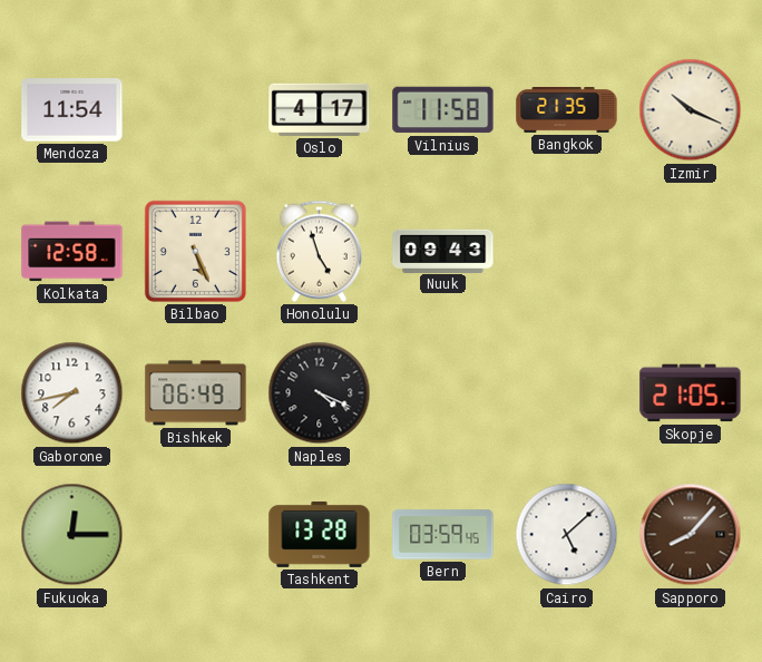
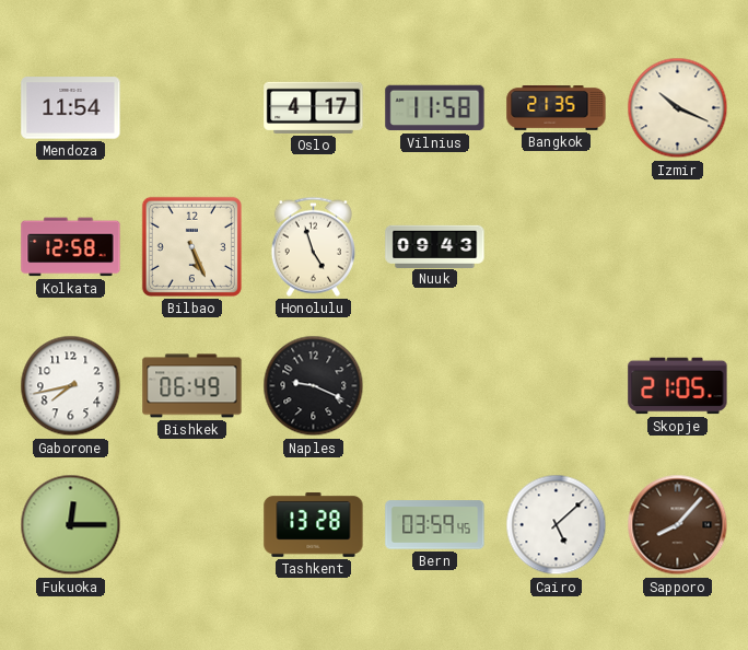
Naples: 4:19 -> 9:19 (314, 386)
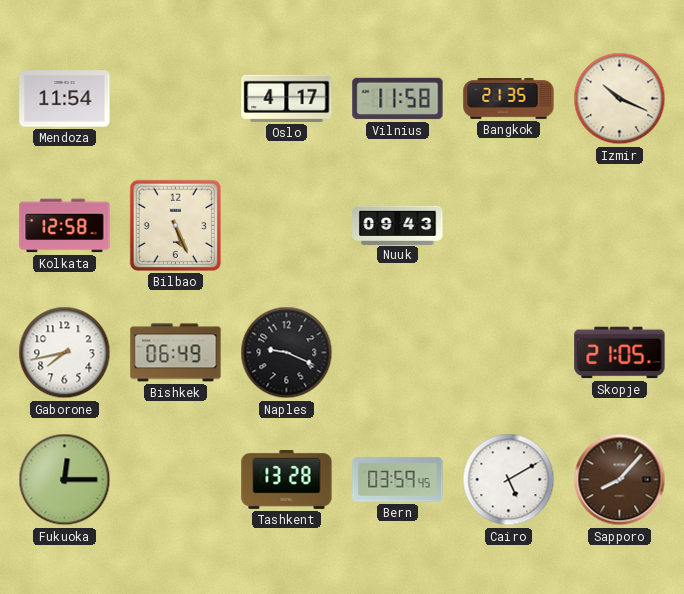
Honolulu: 4:57 -> none (313, 246)
Cairo: 5:08 -> 5:10 (509, 480)
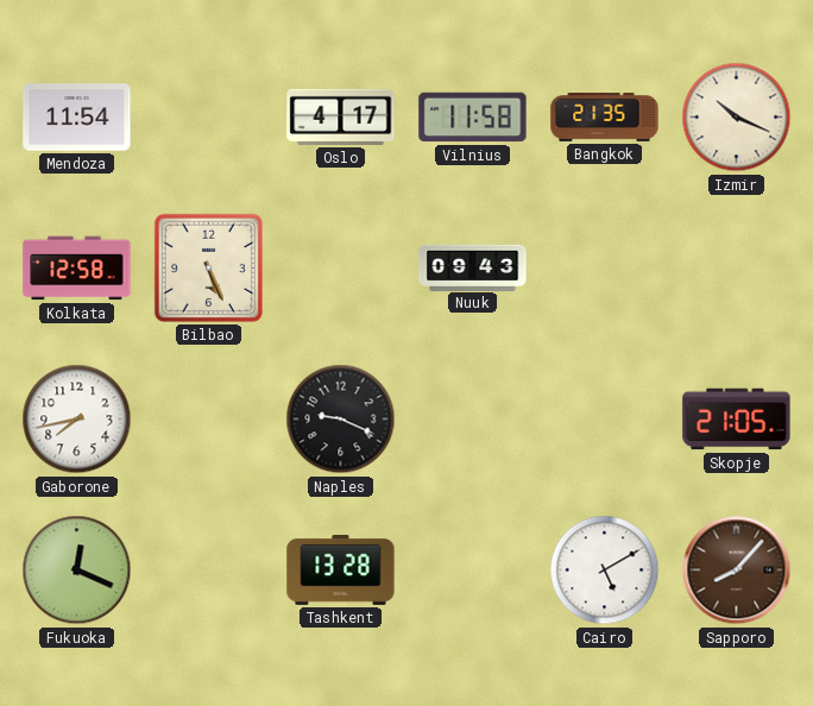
Bishkek: 06:49 -> none (176, 353)
Fukuoka: 12:15 -> 12:19 (77, 571)
Bern: 03:59 -> none (398, 480)
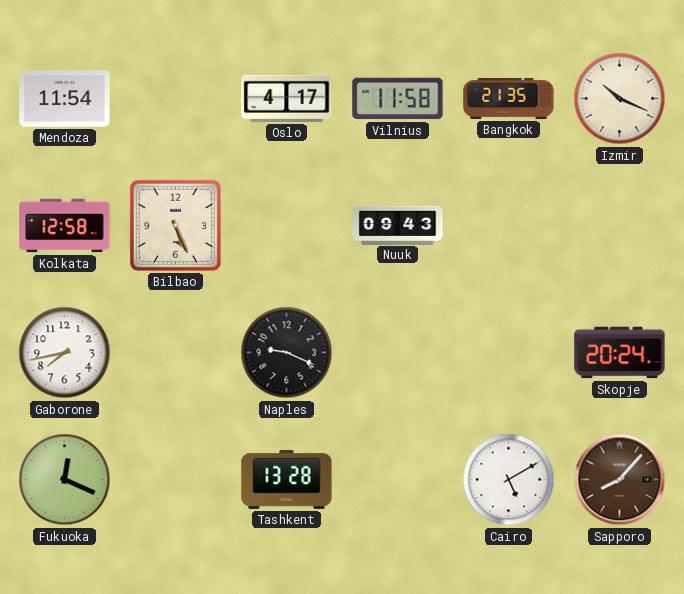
Skopje: 21:05 -> 20:24 (620, 353)
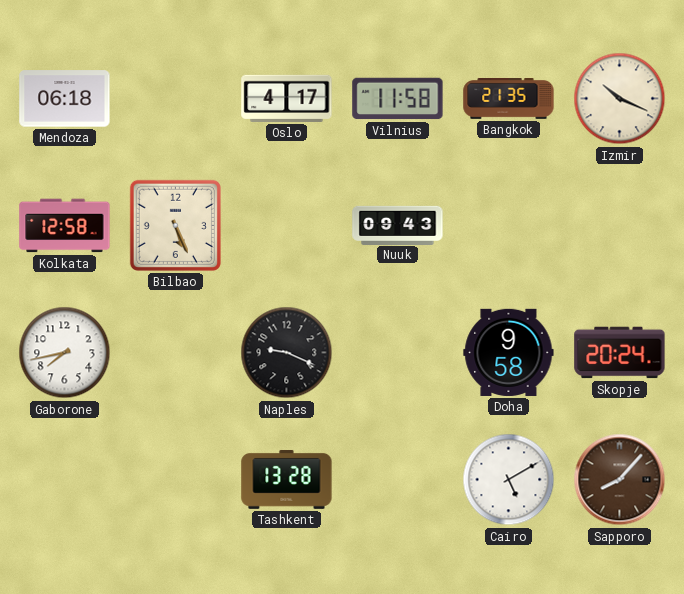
Mendoza: 11:54 -> 06:18 (65, 99)
Doha: none -> 9:58 (509, 352)
Fukuoka: 12:19 -> none (65, 480)
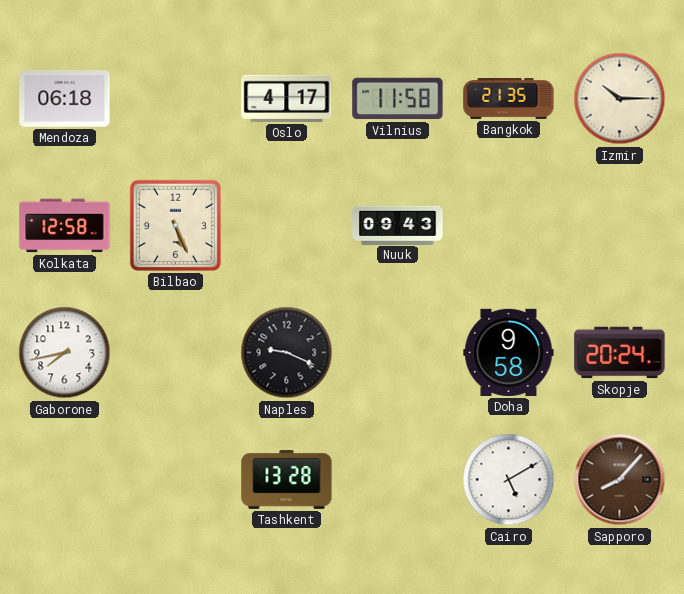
Izmir: 10:19 -> 10:15 (620, 99)
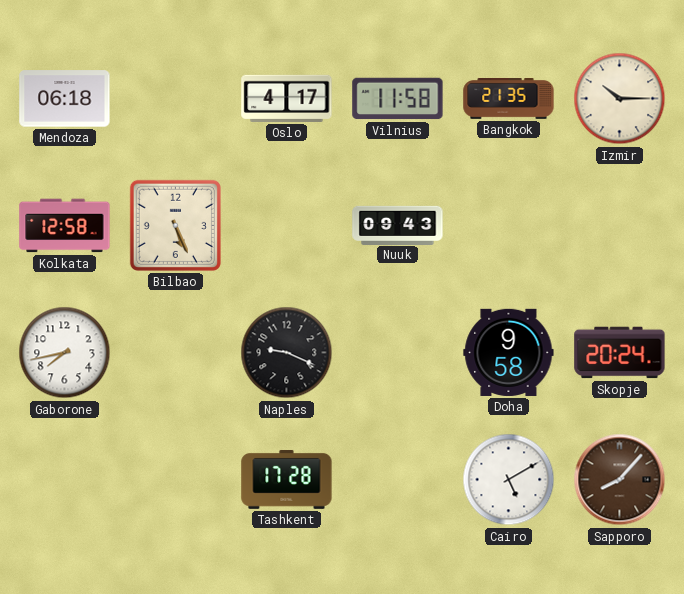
Tashkent: 13:28 -> 17:28 (287, 479)
